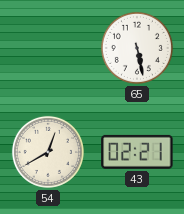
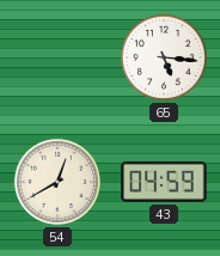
65: 5:28 -> 5:16 (164, 57)
43: 02:21 -> 04:59 (164, 182)
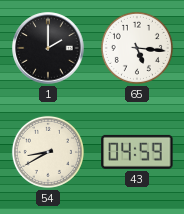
1: none -> 2:00 (48, 48)
54: 12:40 -> 8:40 (48, 152)
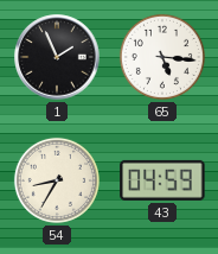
1: 2:00 -> 1:56 (57, 57)
54: 8:40 -> 8:35 (57, 180)
